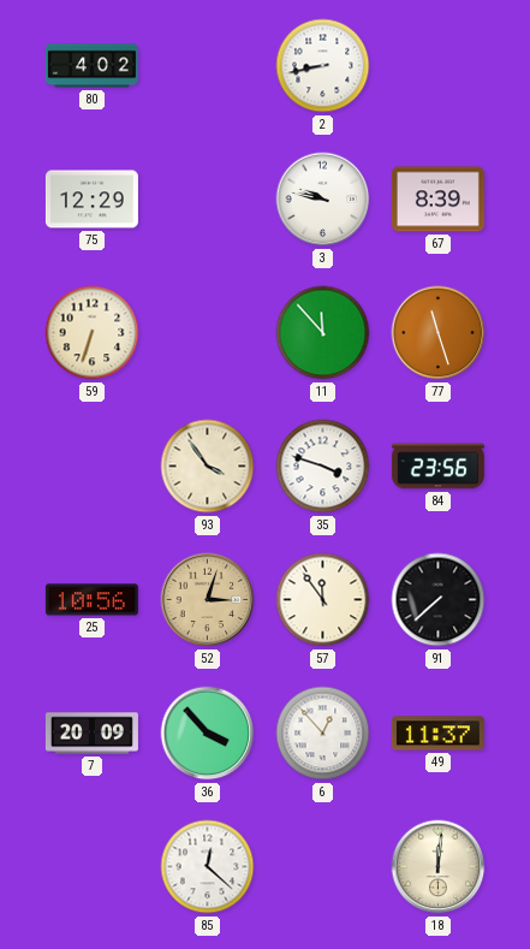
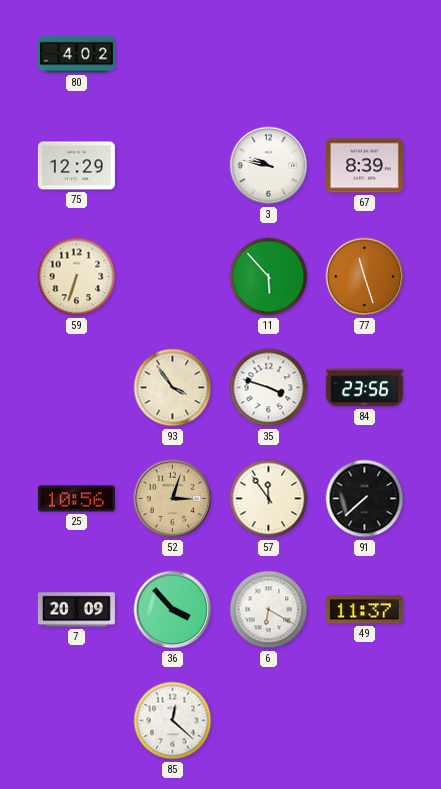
2: 8:43 -> none (323, 66)
11: 11:53 -> 5:53 (269, 277)
6: 12:53 -> 6:20 (269, 610)
18: 12:01 -> none (439, 867)
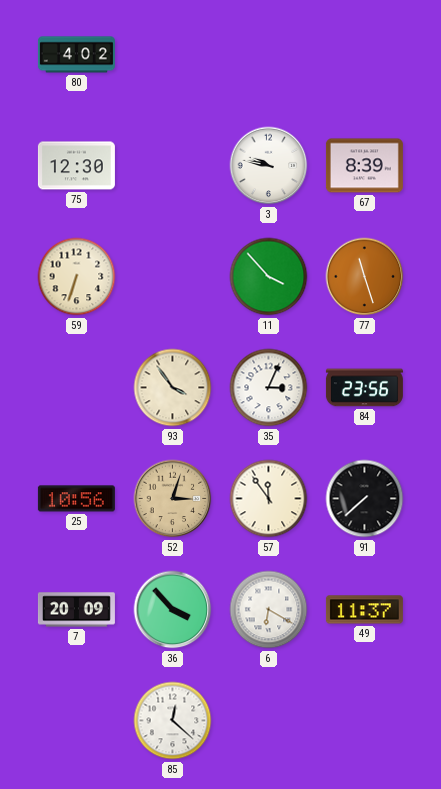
75: 12:29 -> 12:30 (76, 166)
11: 5:53 -> 3:53 (269, 277)
35: 3:48 -> 3:04 (269, 388)
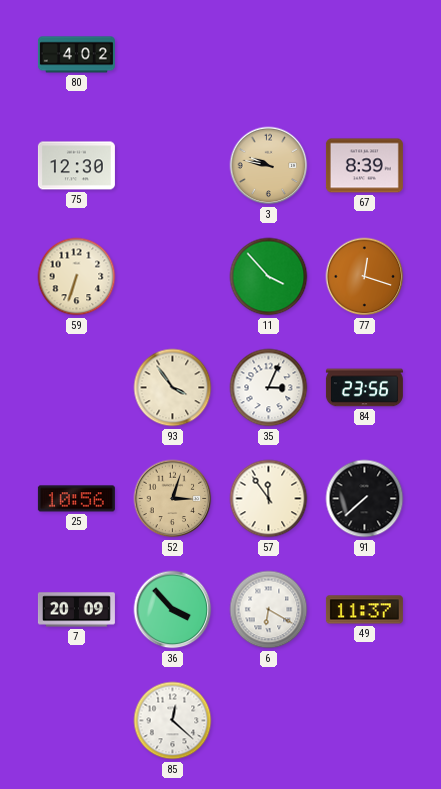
3 dial: white -> champagne (269, 166)
77: 11:27 -> 12:18 (365, 277)
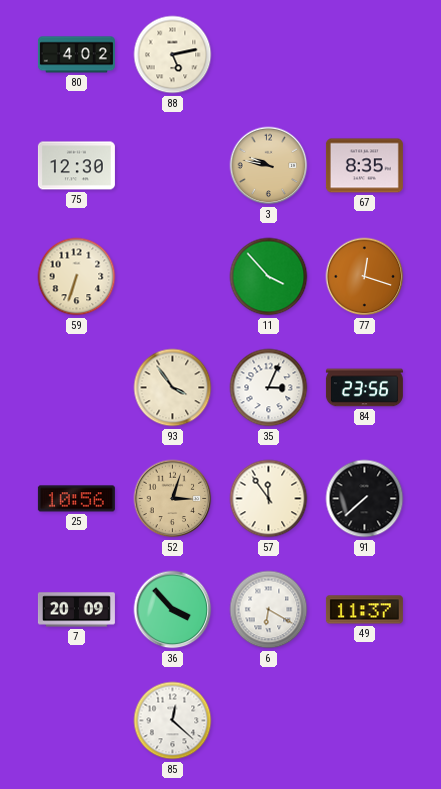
88: none -> 5:13 (173, 55)
67: 8:39 -> 8:35 (364, 166)
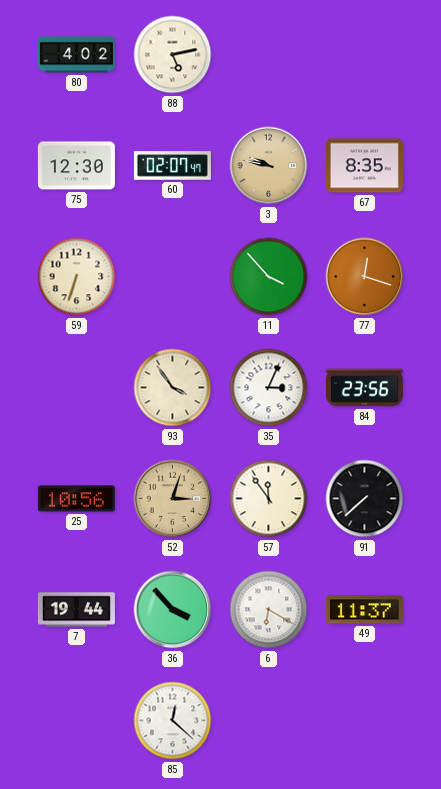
60: none -> 02:07 (172, 166)
7: 20:09 -> 19:44 (76, 610)
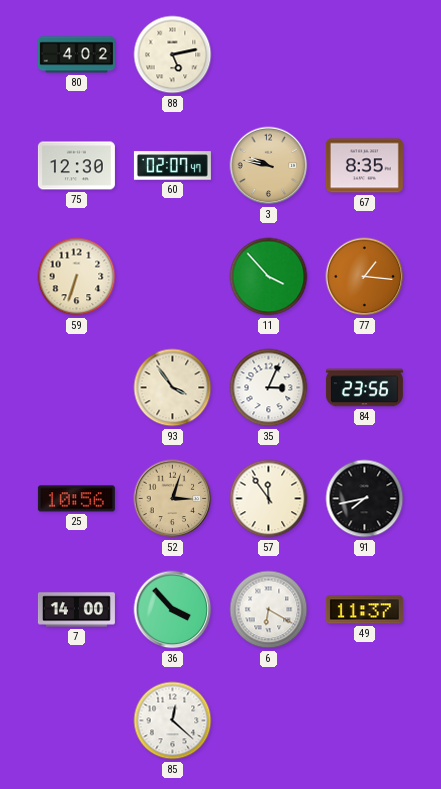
77: 12:18 -> 1:16 (365, 277)
91: 7:38 -> 7:43 (365, 499)
7: 19:44 -> 14:00 (76, 610)
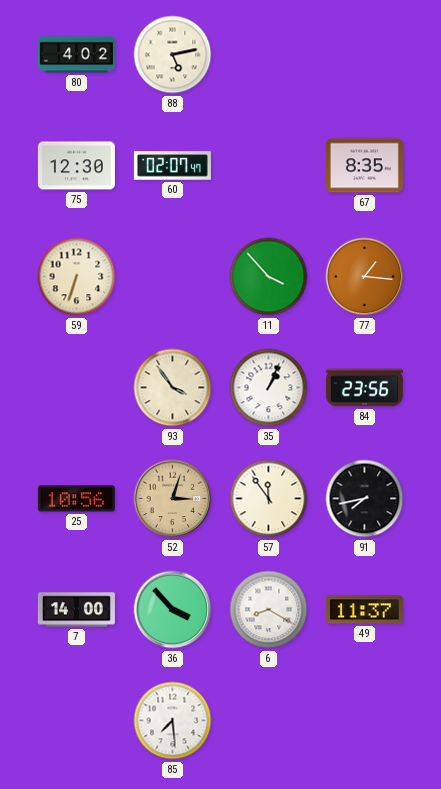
3: 9:47 -> none (269, 166)
35: 3:04 -> 1:04 (269, 388)
6: 6:20 -> 8:20 (269, 610)
85: 12:22 -> 7:29 (173, 721)
